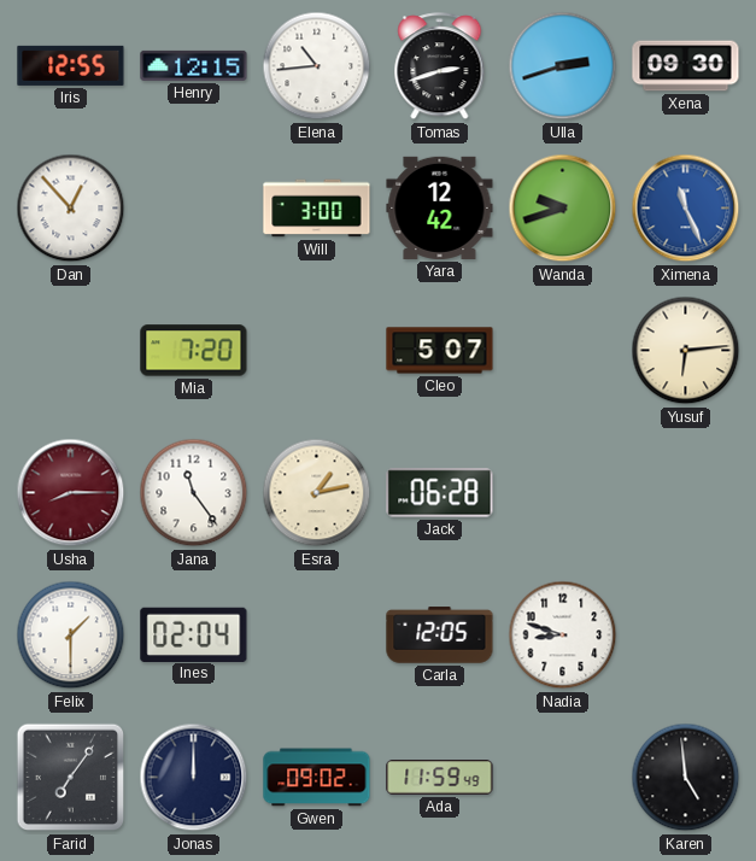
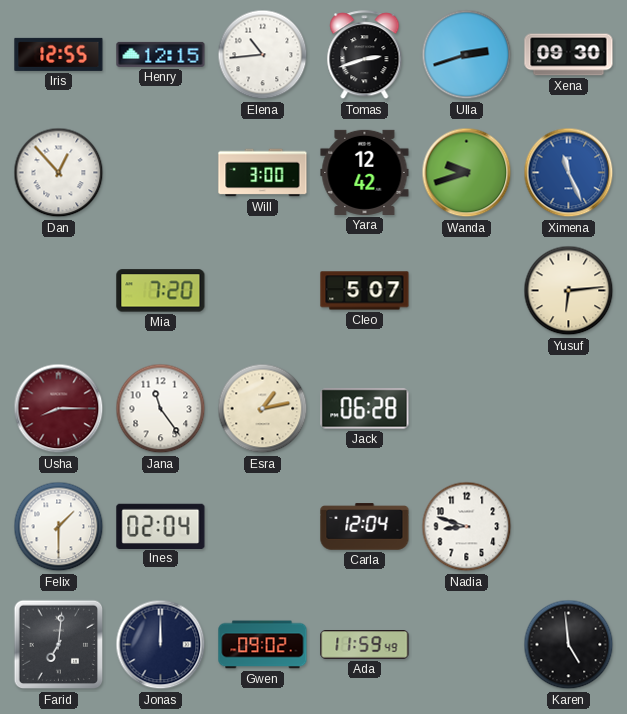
Carla: 12:05 -> 12:04 (365, 527)
Farid: 7:06 -> 7:01 (59, 645)
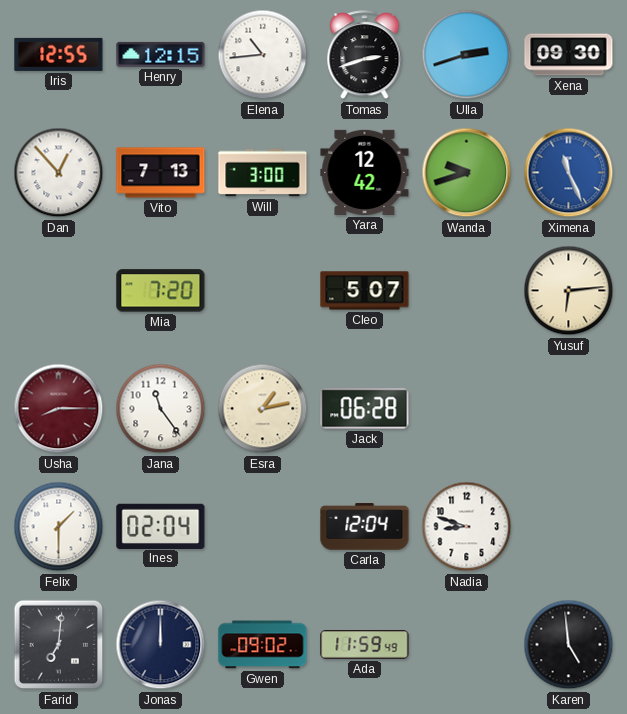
Vito: none -> 7:13 (161, 173)
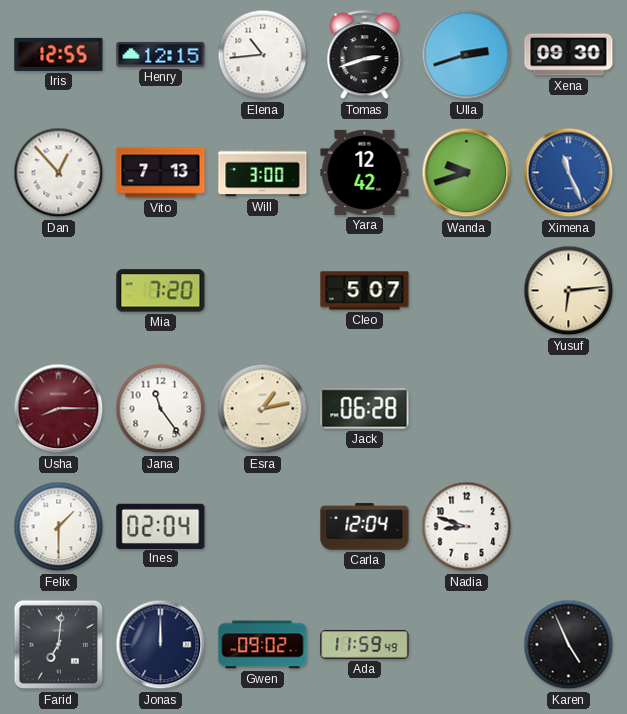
Karen: 4:59 -> 4:56 (569, 645)
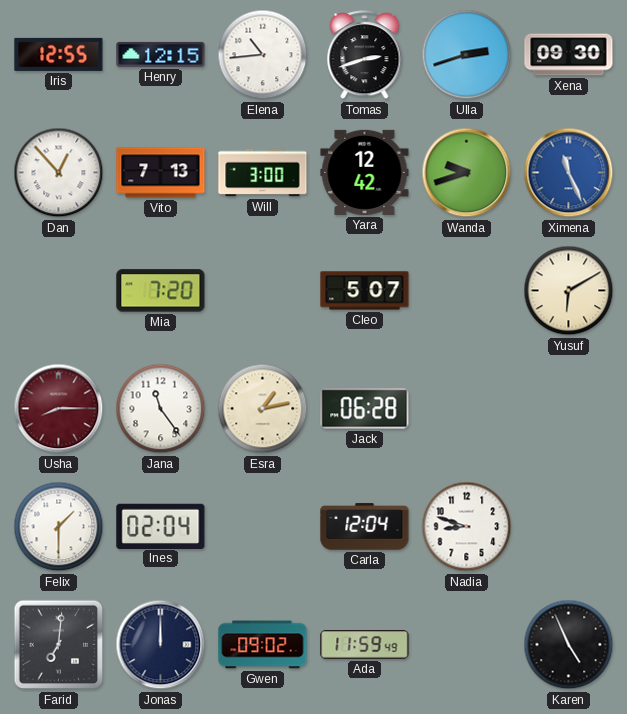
Yusuf: 6:14 -> 6:10 (569, 291)
